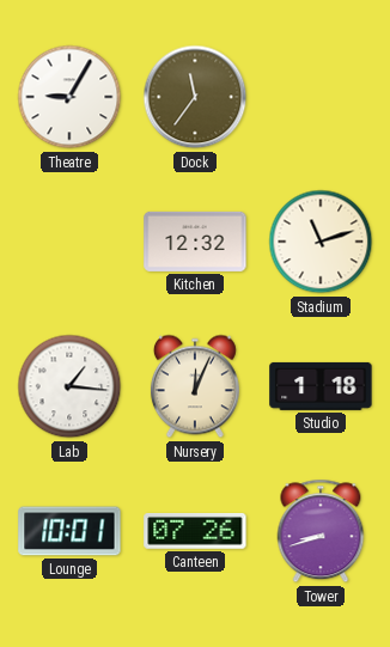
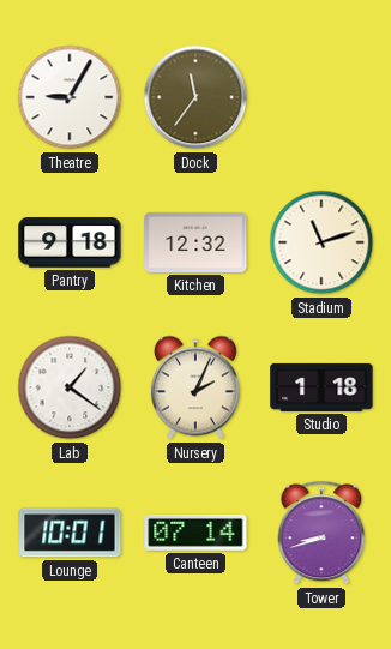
Pantry: none -> 9:18 (70, 242)
Lab: 1:16 -> 1:21 (70, 387)
Nursery: 12:04 -> 2:04 (195, 387)
Canteen: 07:26 -> 07:14 (195, 534)
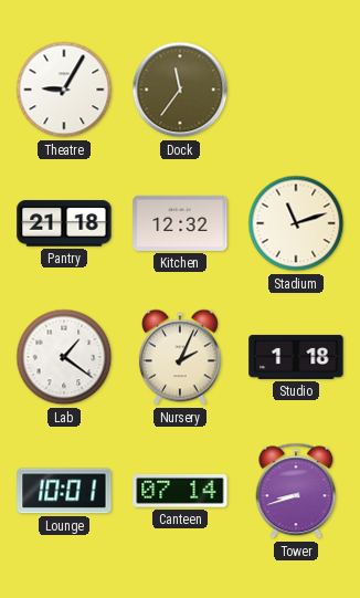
Pantry: 9:18 -> 21:18 (64, 223)
